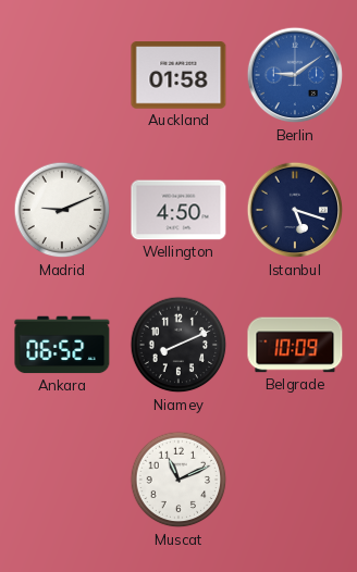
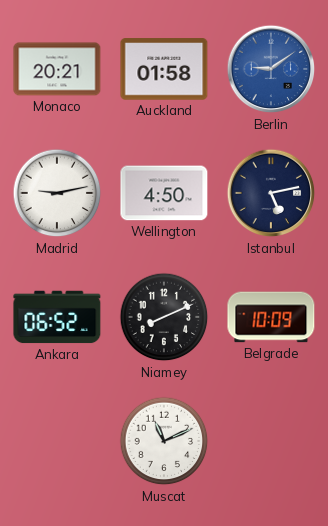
Monaco: none -> 20:21 (57, 69)
Madrid: 9:11 -> 9:13 (57, 193)
Istanbul: 5:18 -> 5:13 (271, 193)
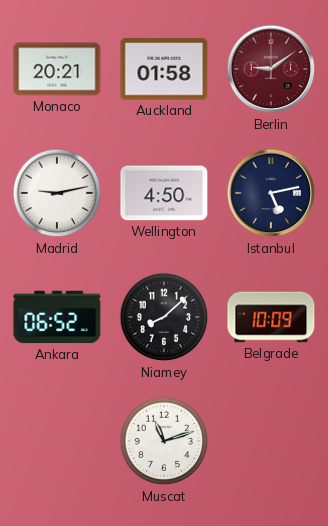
Berlin dial: blue -> burgundy (271, 69)
Niamey: 8:11 -> 8:08 (164, 317)
Muscat: 11:11 -> 11:12 (164, 441)
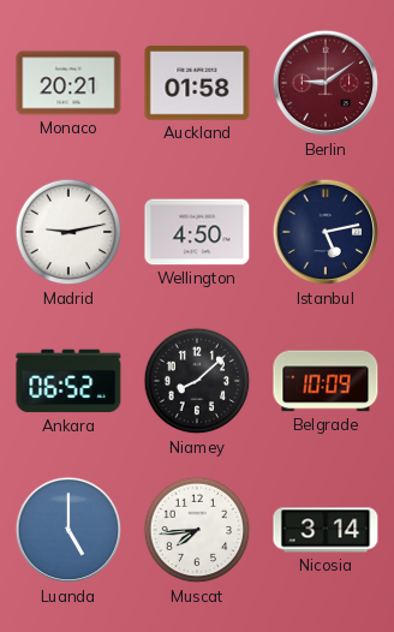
Luanda: none -> 5:00 (68, 530)
Muscat: 11:12 -> 7:44 (197, 530)
Nicosia: none -> 3:14 (326, 530)
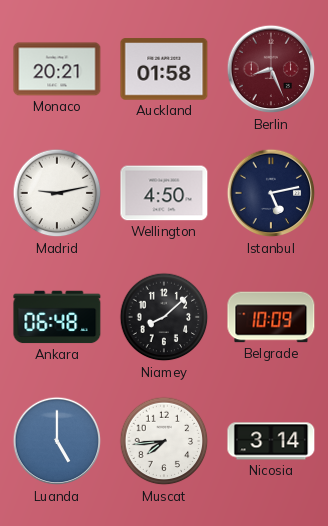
Berlin: 9:09 -> 8:26 (271, 69)
Ankara: 06:52 -> 06:48 (57, 317)
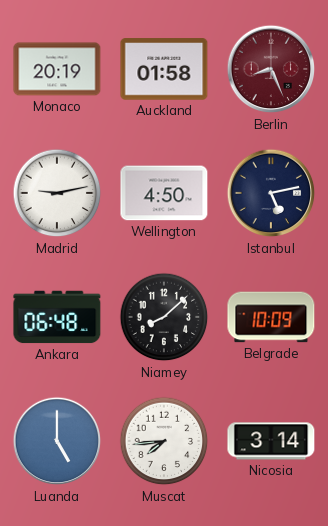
Monaco: 20:21 -> 20:19 (57, 69)
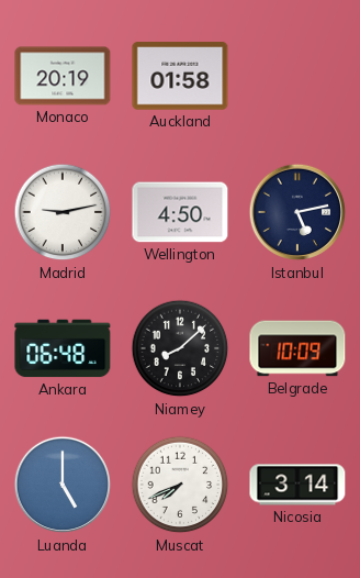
Berlin: 8:26 -> none (271, 69)
Muscat: 7:44 -> 7:41 (180, 485)
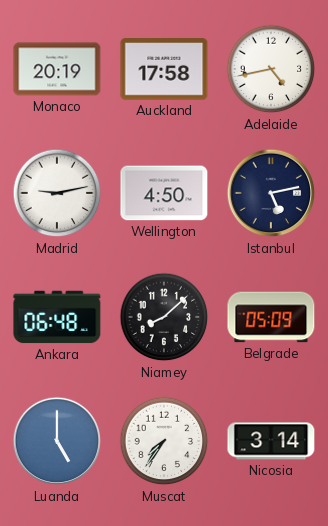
Auckland: 01:58 -> 17:58 (164, 69)
Adelaide: none -> 4:43 (271, 69)
Belgrade: 10:09 -> 05:09 (271, 317)
Muscat: 7:41 -> 7:36 (164, 441)
